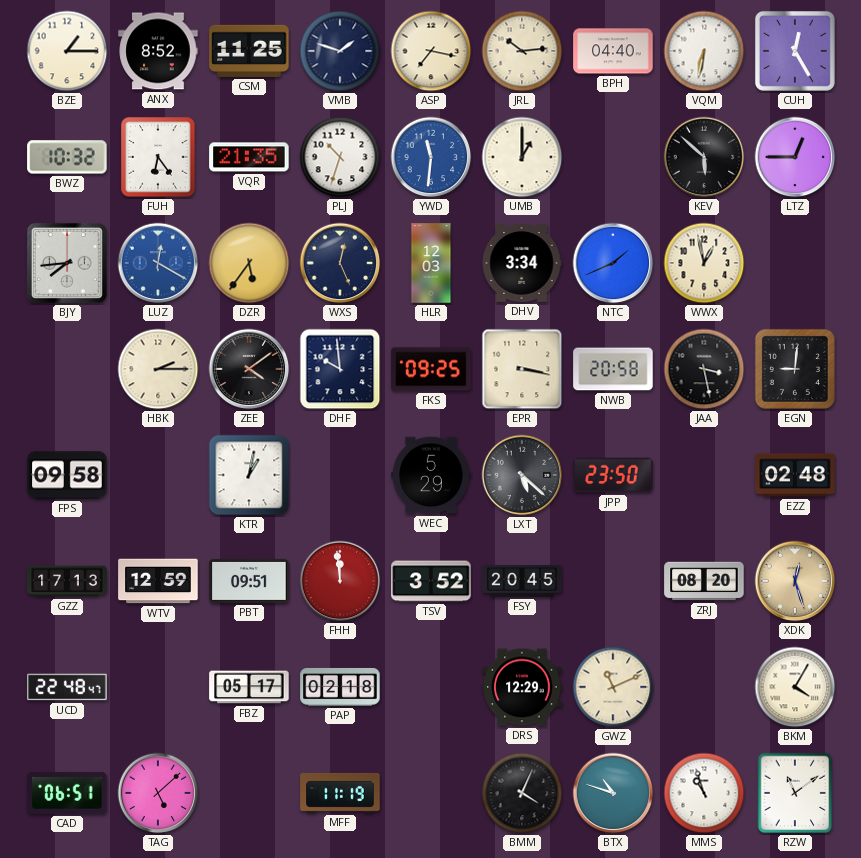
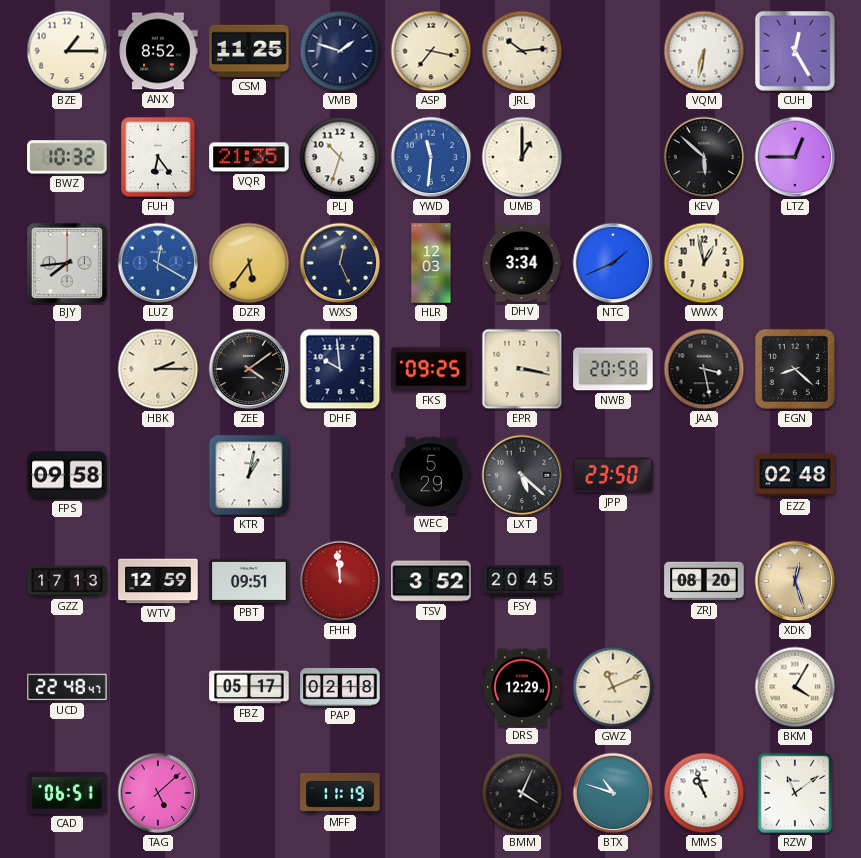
BPH: 04:40 -> none (613, 51)
EGN: 9:01 -> 8:22 (795, 369)
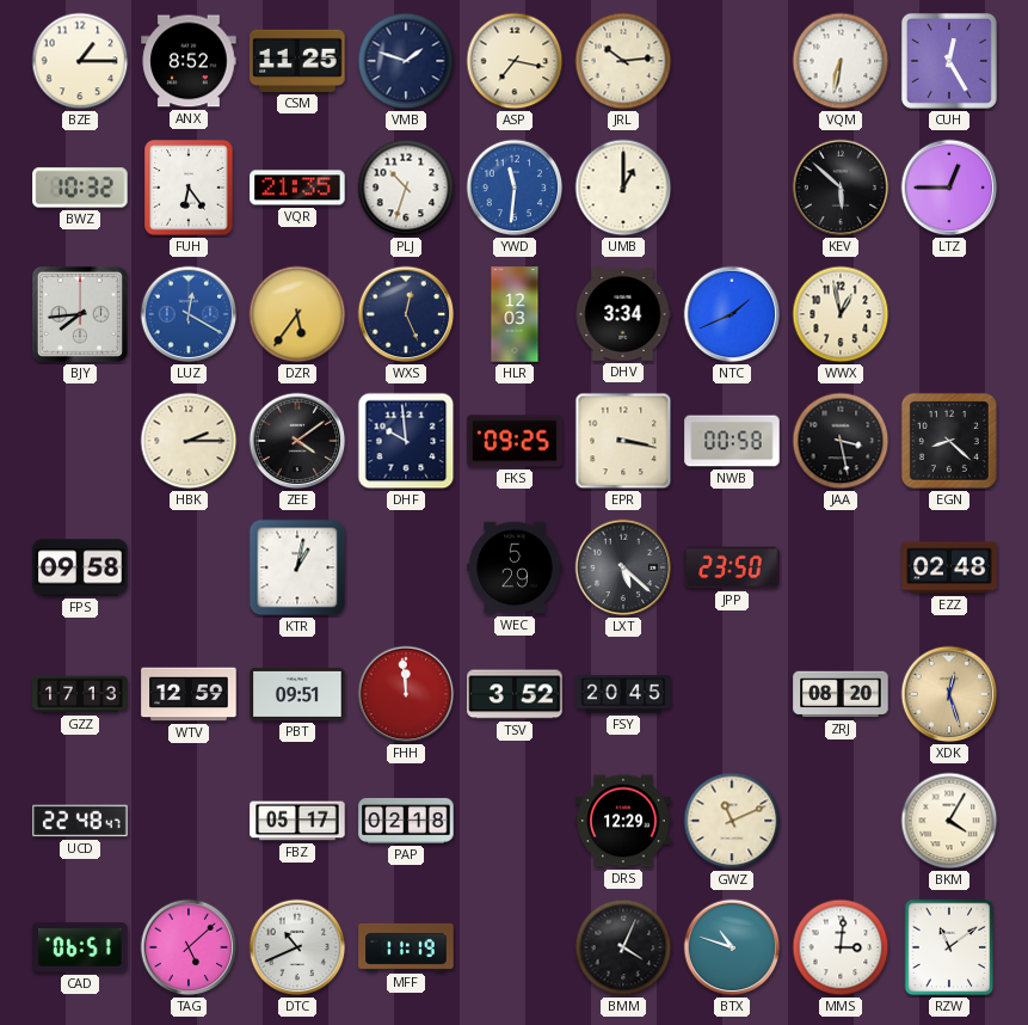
NWB: 20:58 -> 00:58 (732, 441)
DTC: none -> 10:41 (297, 947)
MMS: 10:57 -> 3:01 (841, 947)
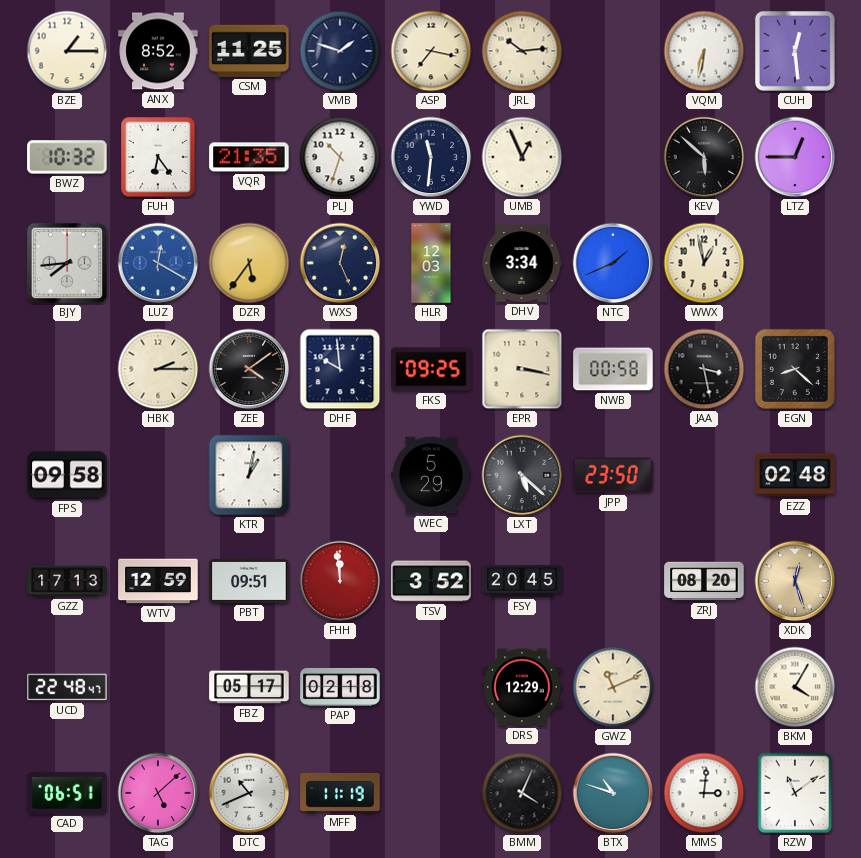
CUH: 12:25 -> 12:29 (795, 51)
YWD dial: blue -> navy (431, 157)
UMB: 1:00 -> 12:56 (522, 157)
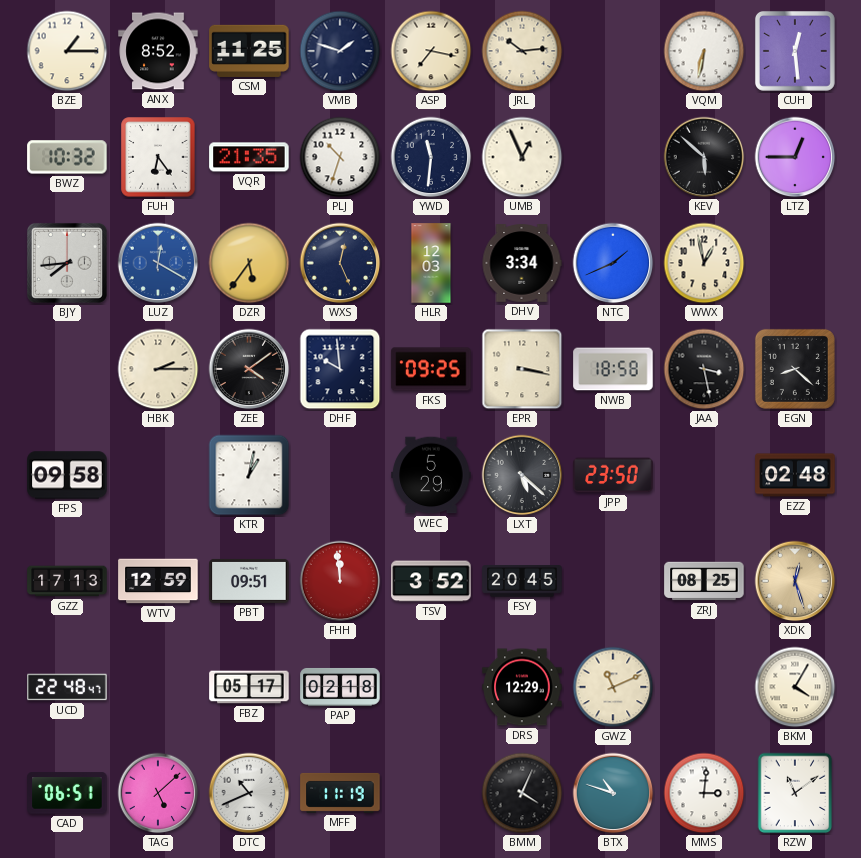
NWB: 00:58 -> 18:58 (613, 369)
ZRJ: 08:20 -> 08:25 (704, 581)
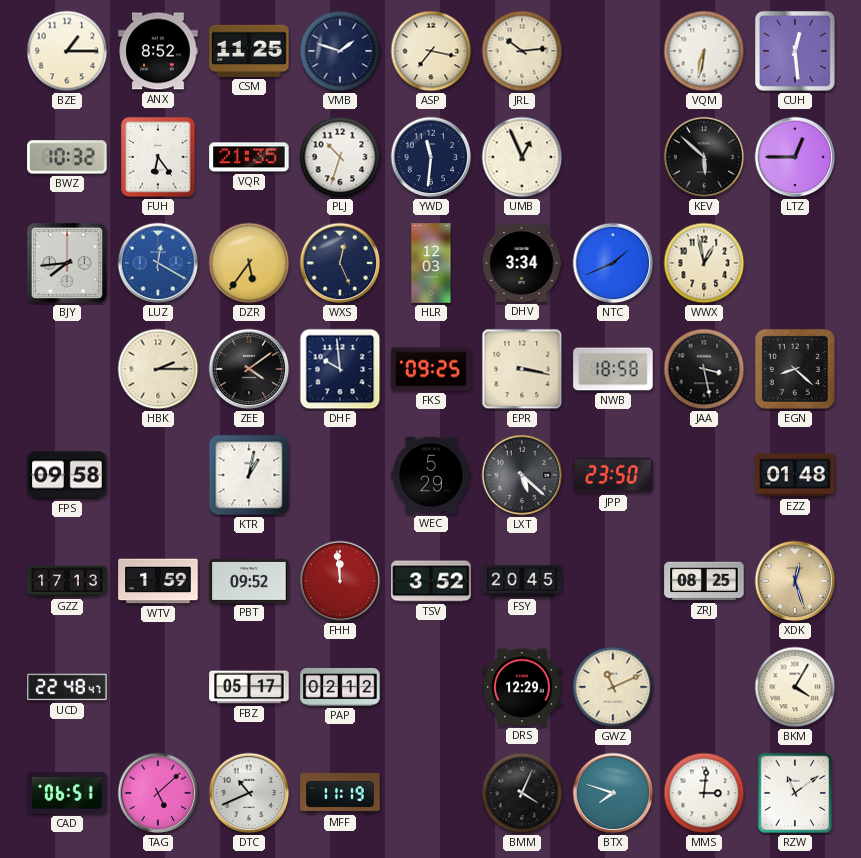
EZZ: 02:48 -> 01:48 (795, 475)
WTV: 12:59 -> 1:59 (158, 581)
PBT: 09:51 -> 09:52 (249, 581)
PAP: 02:18 -> 02:12 (340, 687)
BTX: 10:48 -> 7:48 (613, 793)
